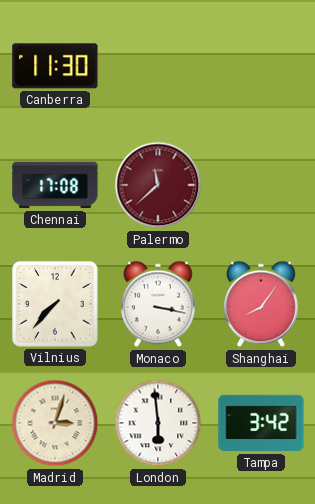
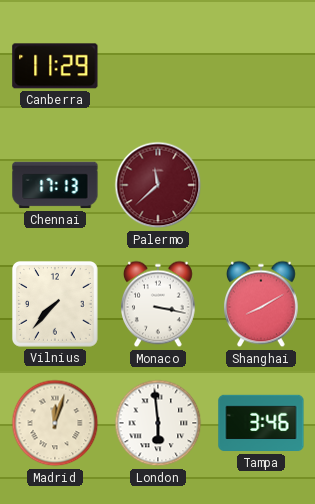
Canberra: 11:30 -> 11:29 (55, 66)
Chennai: 17:08 -> 17:13 (55, 185)
Shanghai: 8:06 -> 8:10 (262, 304)
Madrid: 3:03 -> 12:03 (55, 423)
Tampa: 3:42 -> 3:46 (261, 423)
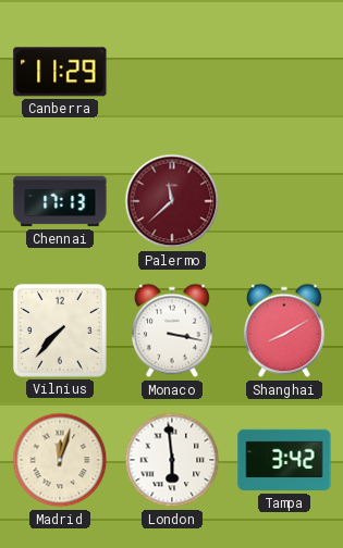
Tampa: 3:46 -> 3:42 (284, 460)
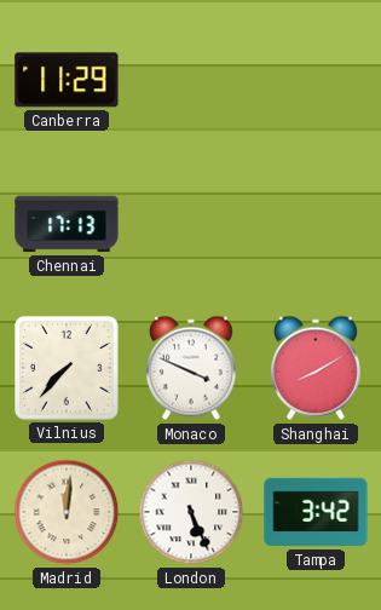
Palermo: 11:38 -> none (172, 201)
Monaco: 3:17 -> 3:49 (192, 368)
Madrid: 12:03 -> 12:01 (67, 512)
London: 5:59 -> 5:26 (191, 512)
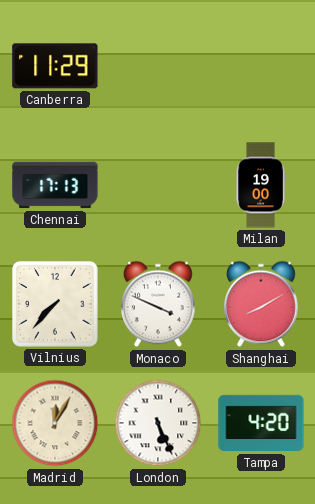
Milan: none -> 19:00 (261, 185)
Madrid: 12:01 -> 12:05 (55, 423)
Tampa: 3:42 -> 4:20 (261, 423)
